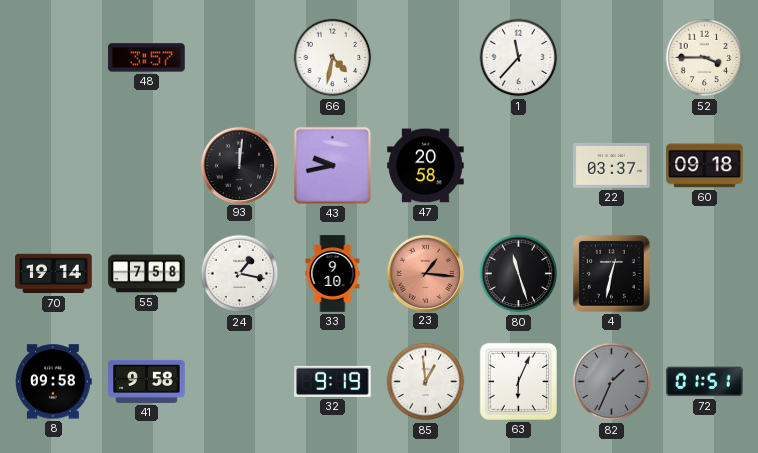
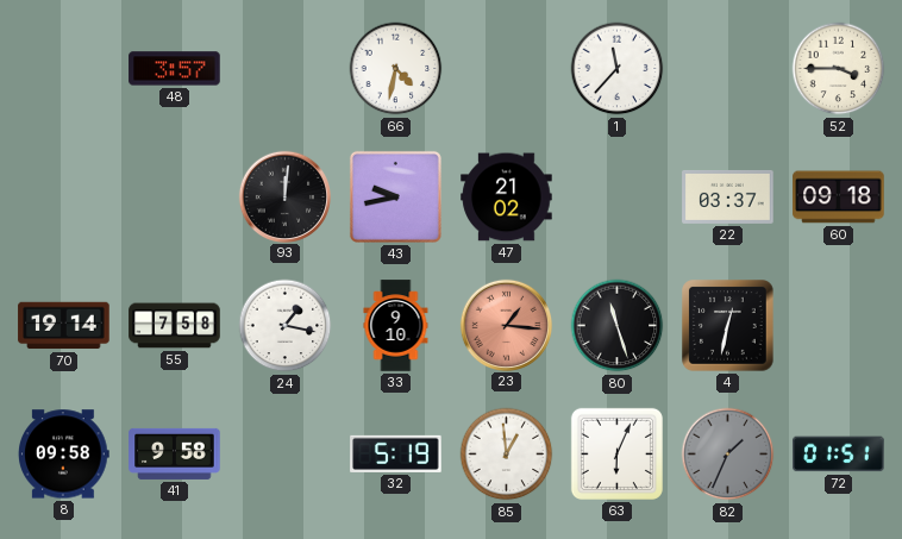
47: 20:58 -> 21:02 (507, 198)
32: 9:19 -> 5:19 (396, 453)
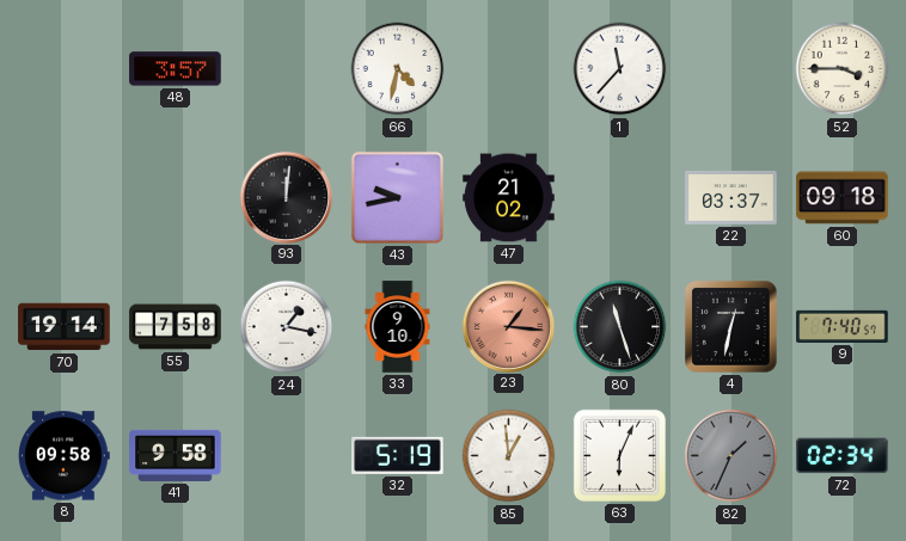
9: none -> 7:40 (843, 326)
72: 01:51 -> 02:34 (843, 456)
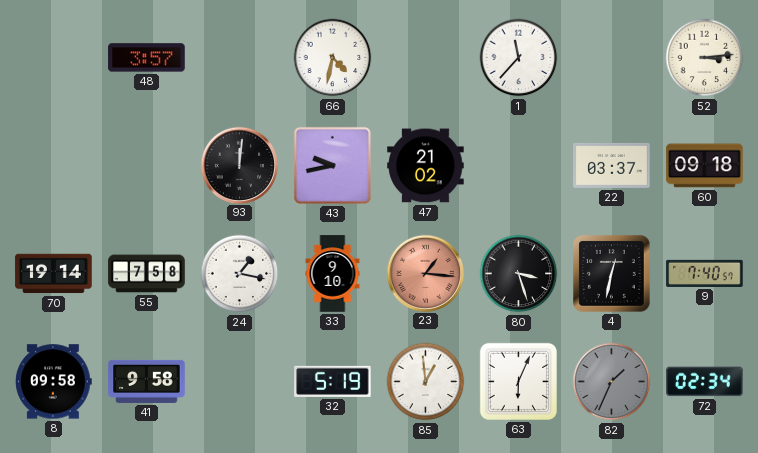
52: 3:45 -> 3:14 (705, 58)
80: 11:27 -> 3:27 (519, 274)
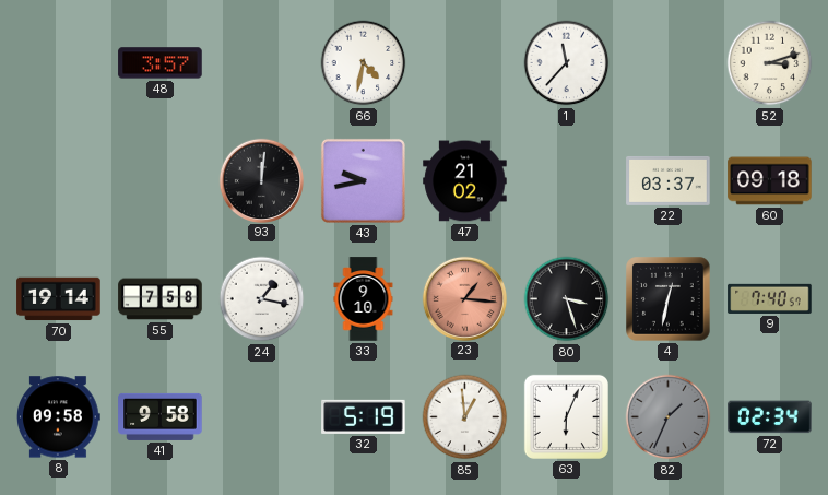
52: 3:14 -> 3:12 (770, 63)
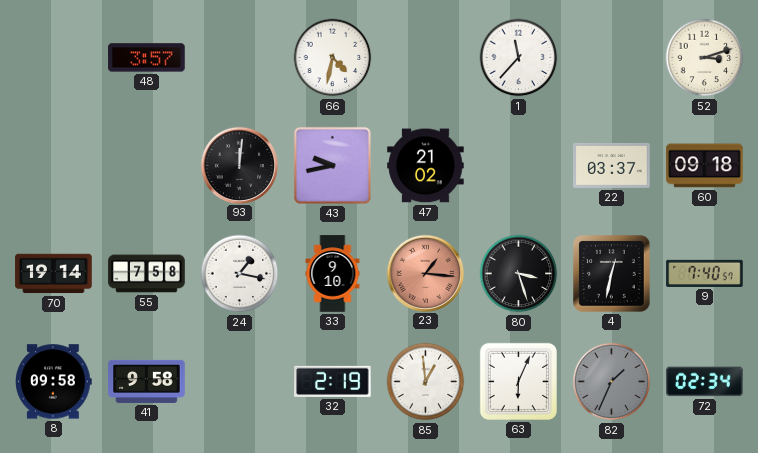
32: 5:19 -> 2:19 (333, 381)
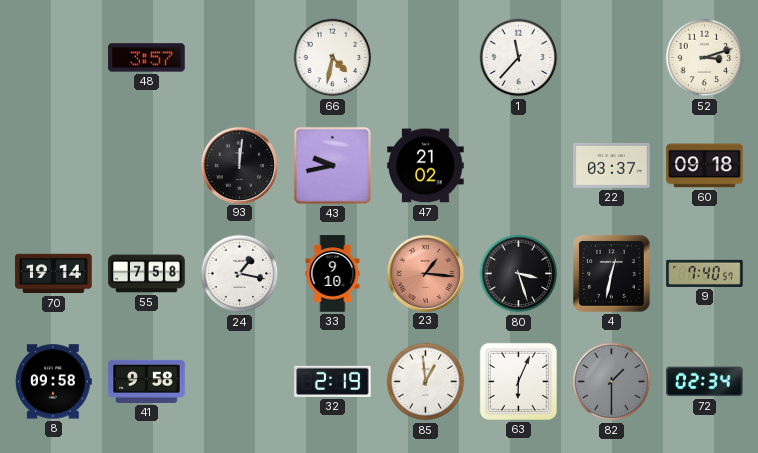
82: 1:34 -> 1:30 (612, 382)
